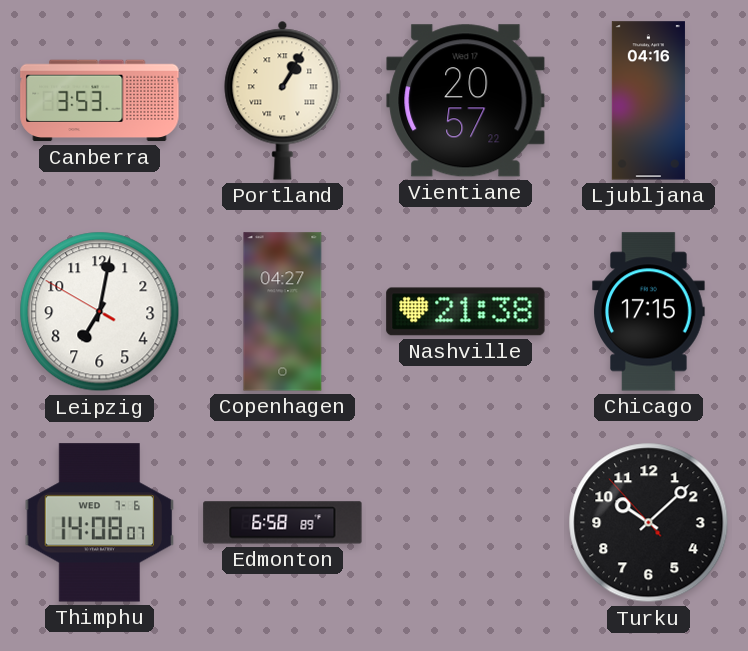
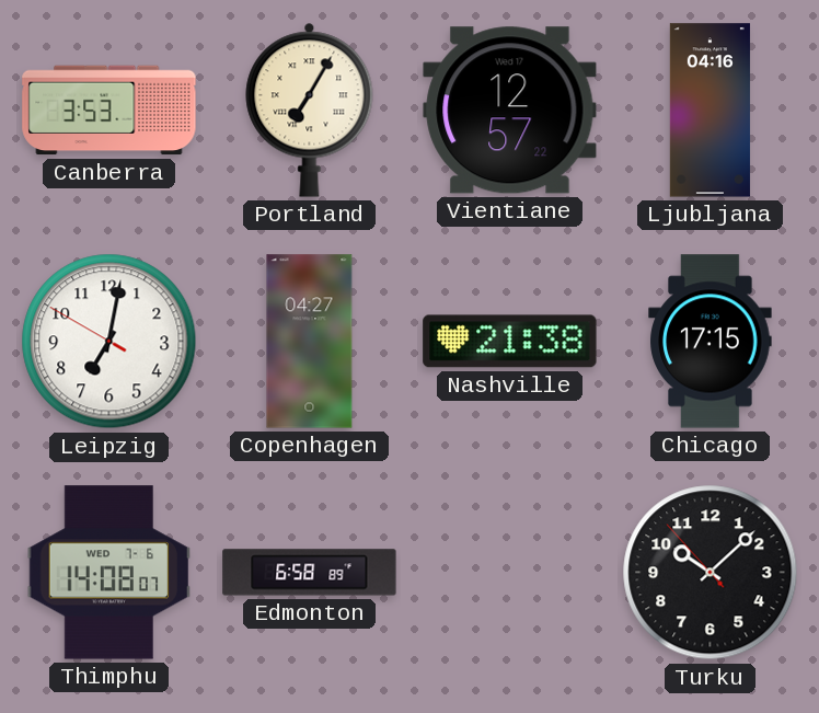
Portland: 1:05 -> 7:05 (310, 110)
Vientiane: 20:57 -> 12:57 (510, 111)
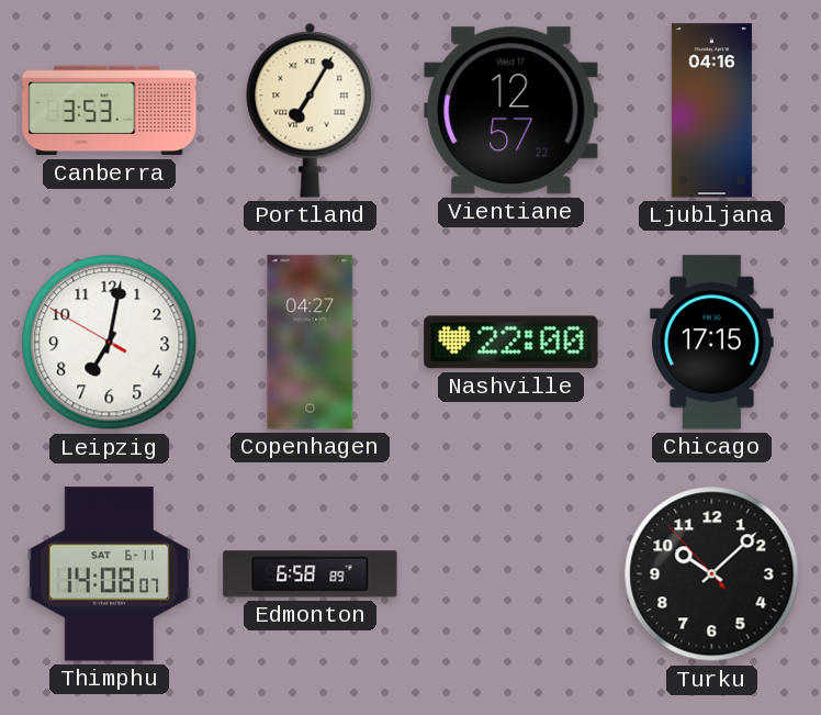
Nashville: 21:38 -> 22:00 (511, 343)
Thimphu date: WED 7-6 -> SAT 6-11 (110, 574)
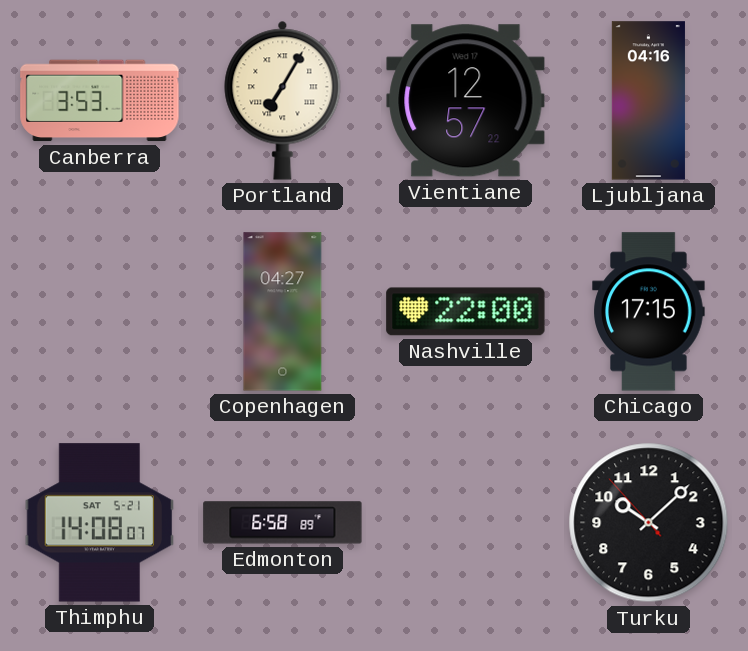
Leipzig: 7:01 -> none (110, 343)
Thimphu date: SAT 6-11 -> SAT 5-21 (100, 523)
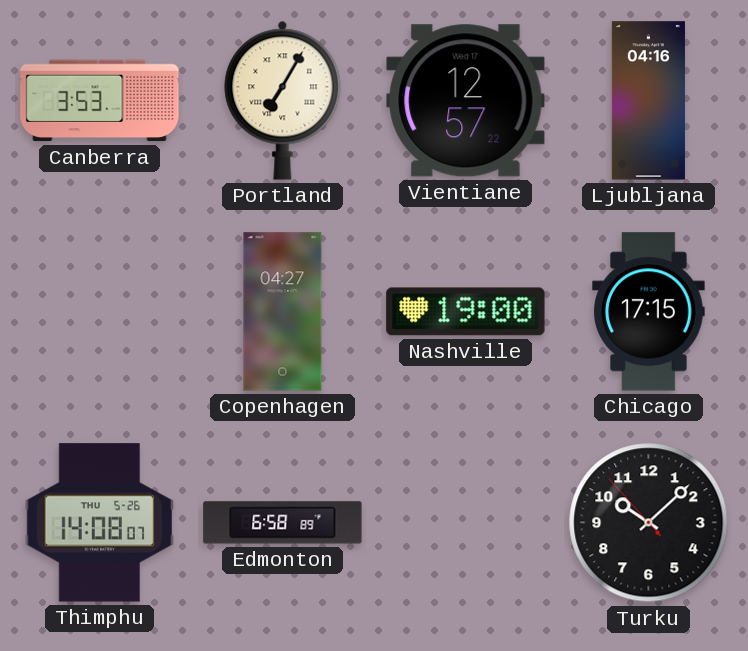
Nashville: 22:00 -> 19:00 (466, 312)
Thimphu date: SAT 5-21 -> THU 5-26 (100, 523)
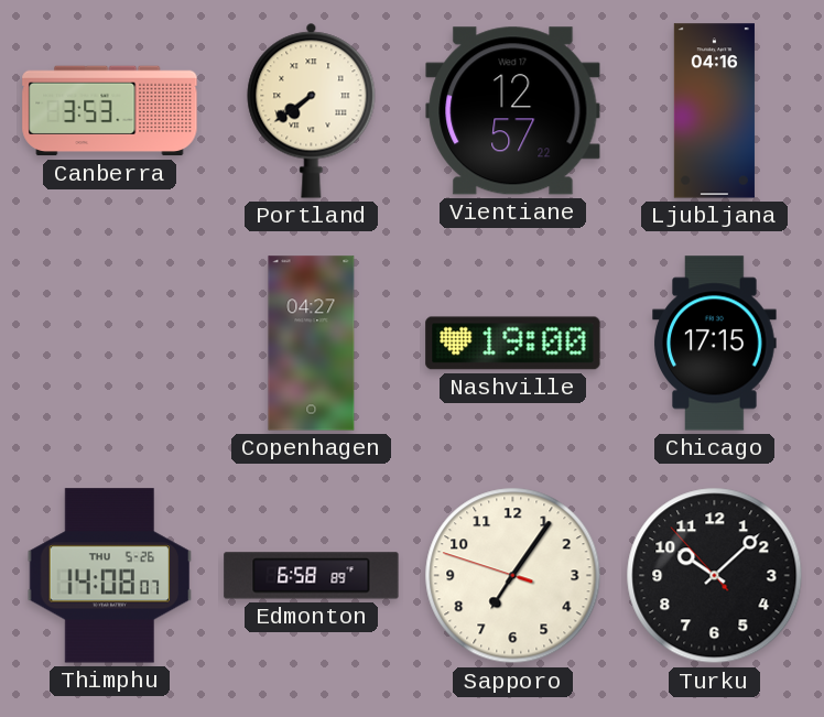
Portland: 7:05 -> 7:39 (312, 110)
Sapporo: none -> 7:05 (513, 576)
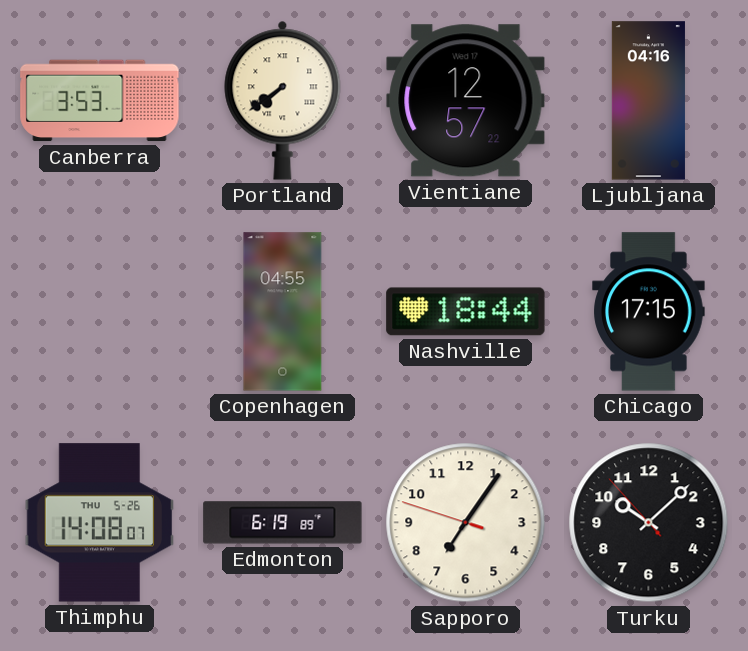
Copenhagen: 04:27 -> 04:55 (283, 312)
Nashville: 19:00 -> 18:44 (466, 312)
Edmonton: 6:58 -> 6:19 (283, 523)
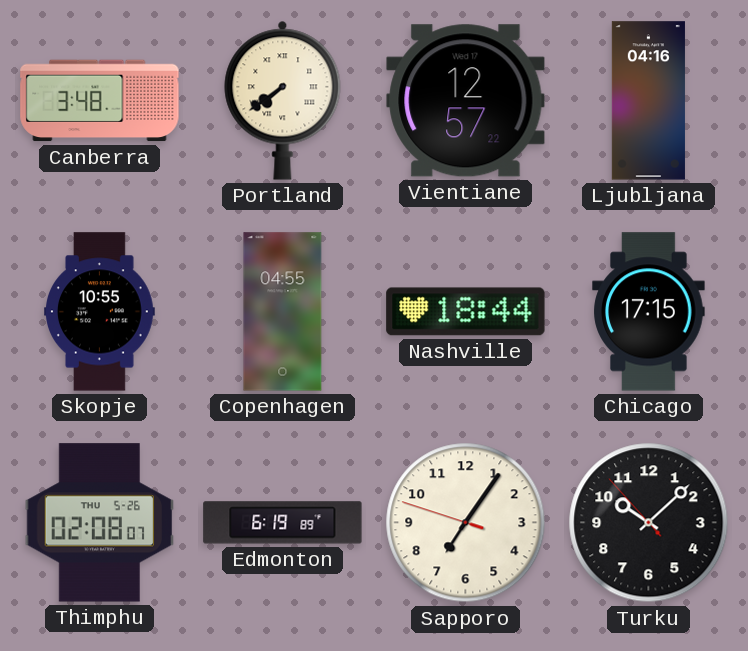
Canberra: 3:53 -> 3:48 (100, 101)
Skopje: none -> 10:55 (100, 312)
Thimphu: 14:08 -> 02:08 (100, 523)
